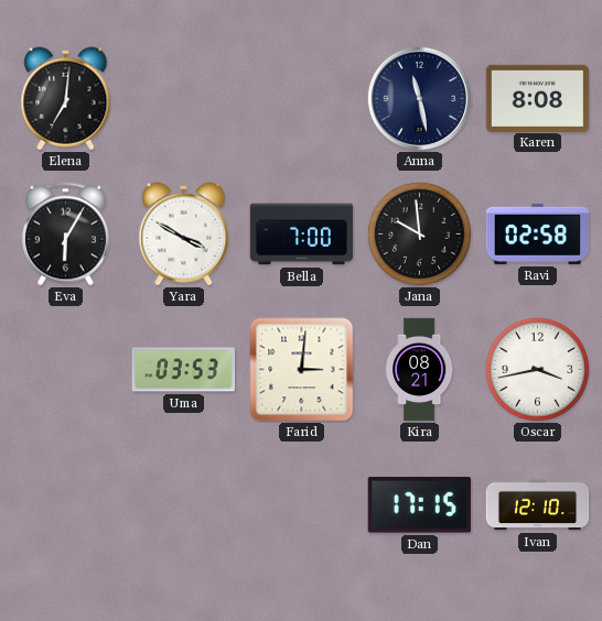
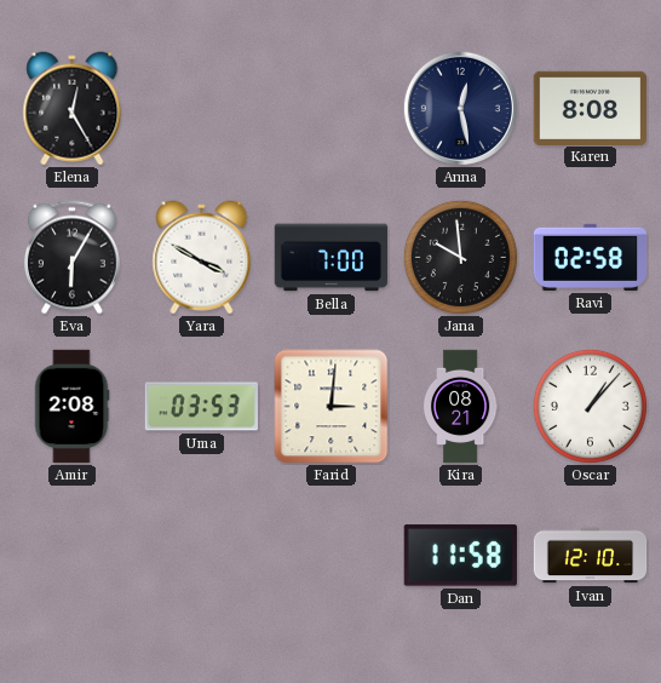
Elena: 7:01 -> 12:25 (73, 109)
Anna: 11:28 -> 12:28 (460, 108)
Amir: none -> 2:08 (71, 407)
Oscar: 3:43 -> 1:07 (590, 406)
Dan: 17:15 -> 11:58 (460, 556)
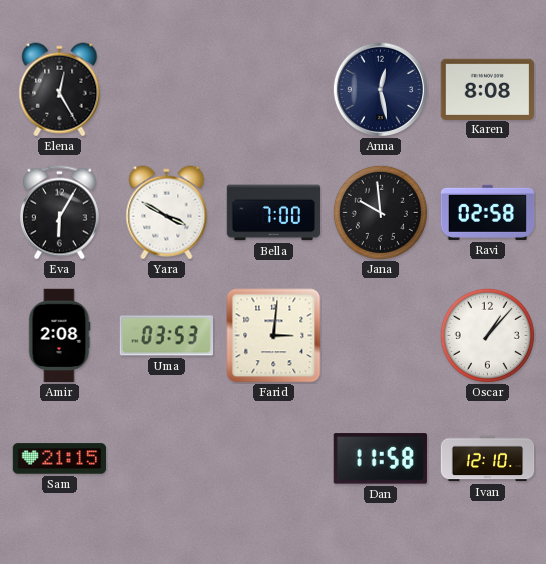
Kira: 08:21 -> none (460, 407)
Sam: none -> 21:15 (60, 459)
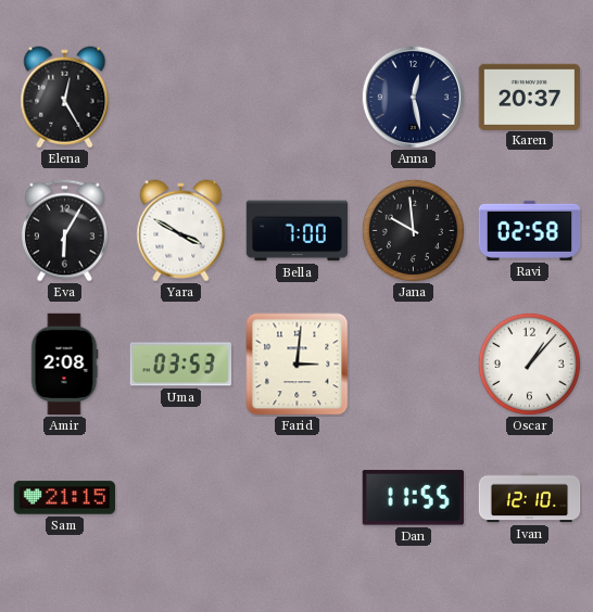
Karen: 8:08 -> 20:37 (530, 97)
Dan: 11:58 -> 11:55 (413, 498)
